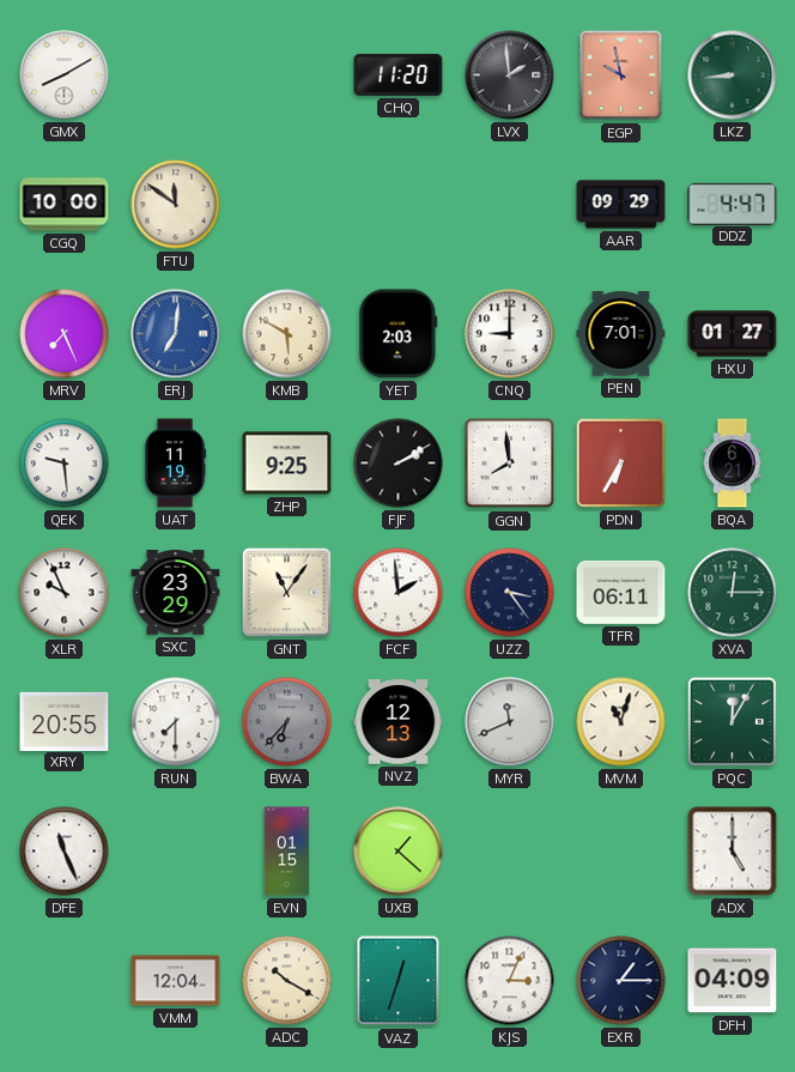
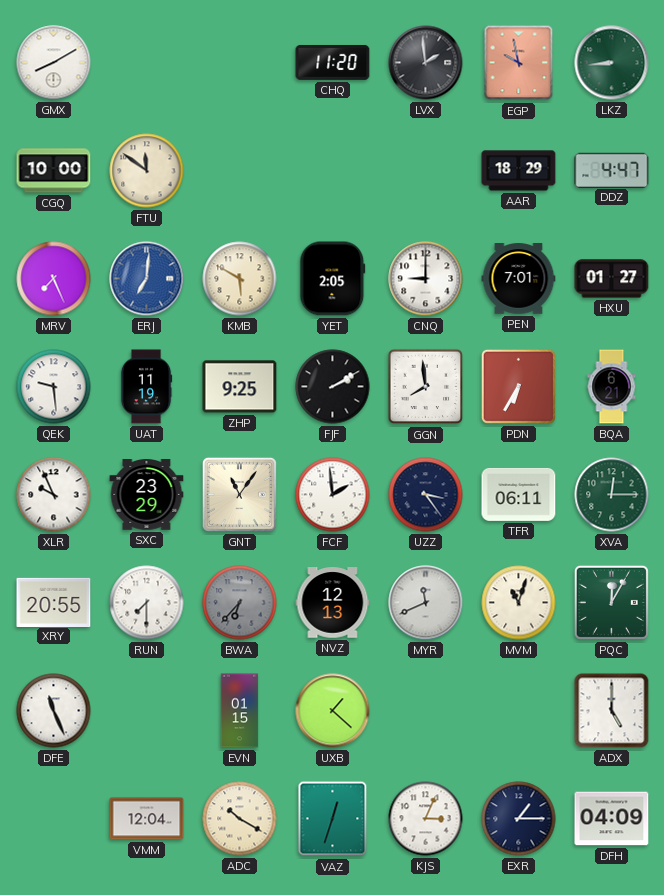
AAR: 09:29 -> 18:29 (519, 171)
YET: 2:03 -> 2:05 (333, 279)
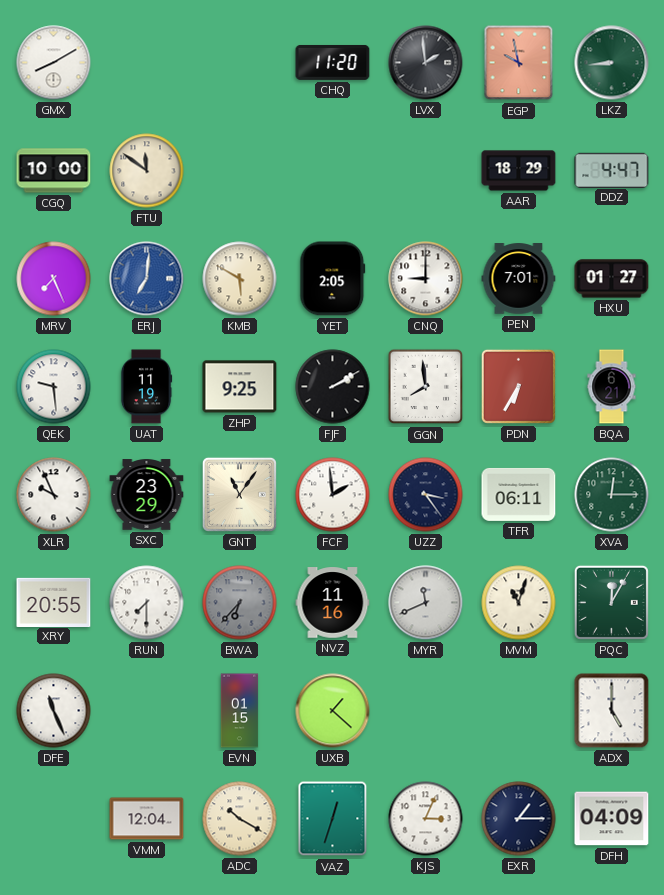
NVZ: 12:13 -> 11:16 (333, 603)
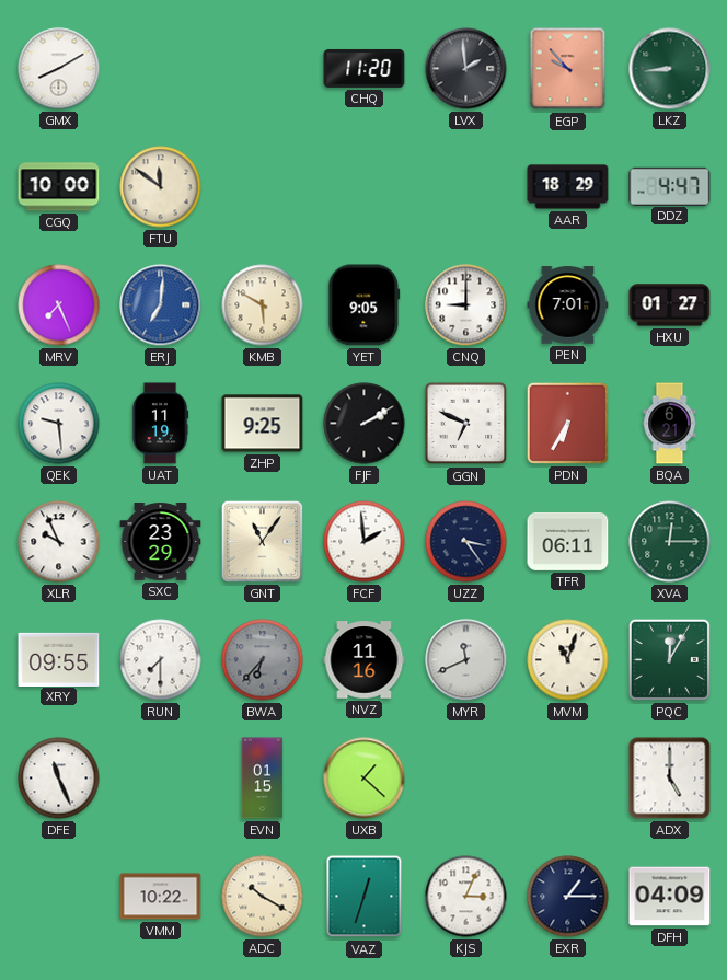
EGP: 9:58 -> 9:53 (568, 69)
YET: 2:05 -> 9:05 (365, 305)
GGN: 7:59 -> 6:49 (466, 424)
XRY: 20:55 -> 09:55 (59, 659)
VMM: 12:04 -> 10:22 (161, 897)
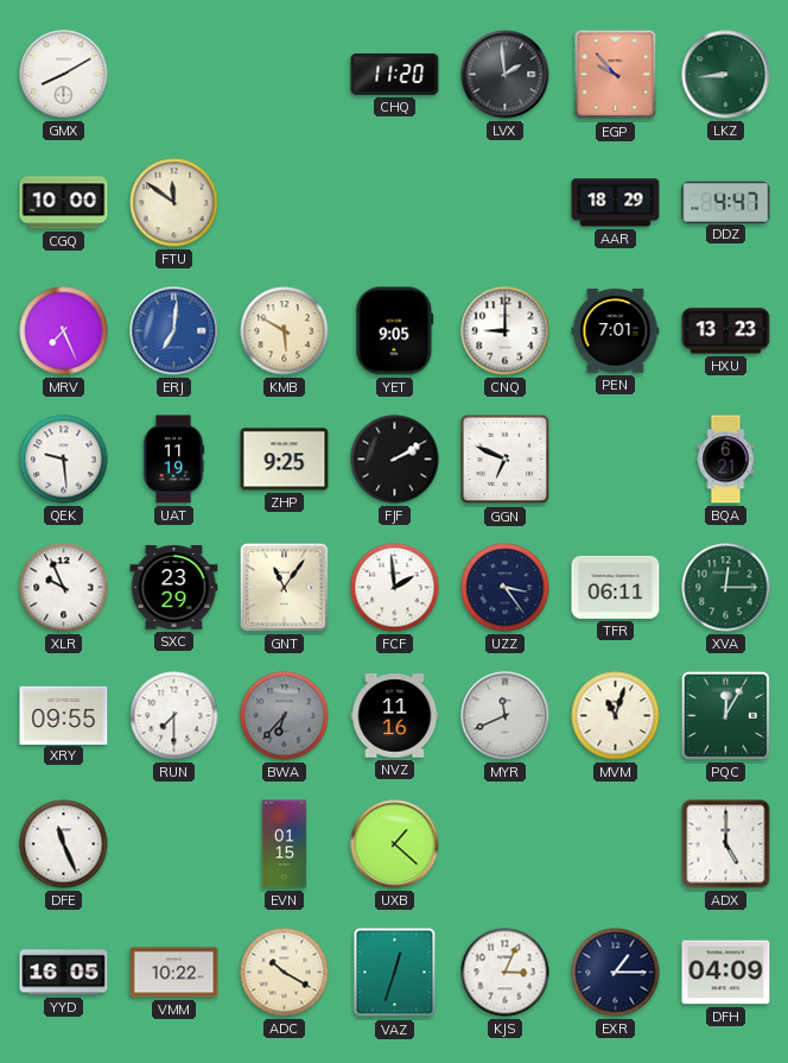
HXU: 01:27 -> 13:23 (726, 331)
PDN: 6:35 -> none (567, 423)
YYD: none -> 16:05 (64, 973)
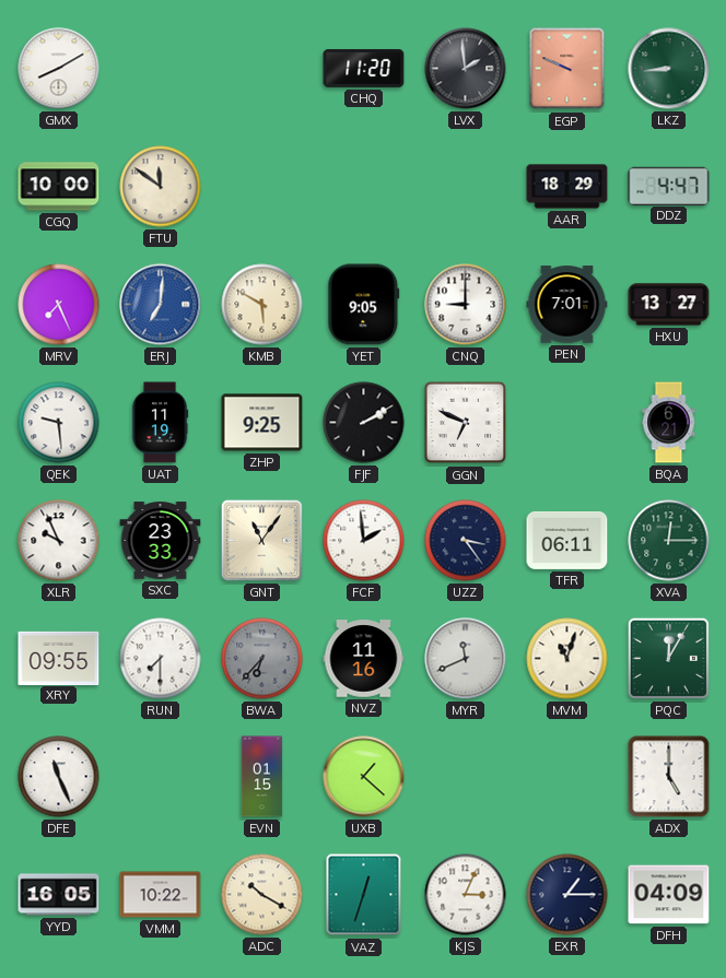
EGP: 9:53 -> 9:49 (567, 69)
HXU: 13:23 -> 13:27 (669, 305)
SXC: 23:29 -> 23:33 (161, 541)
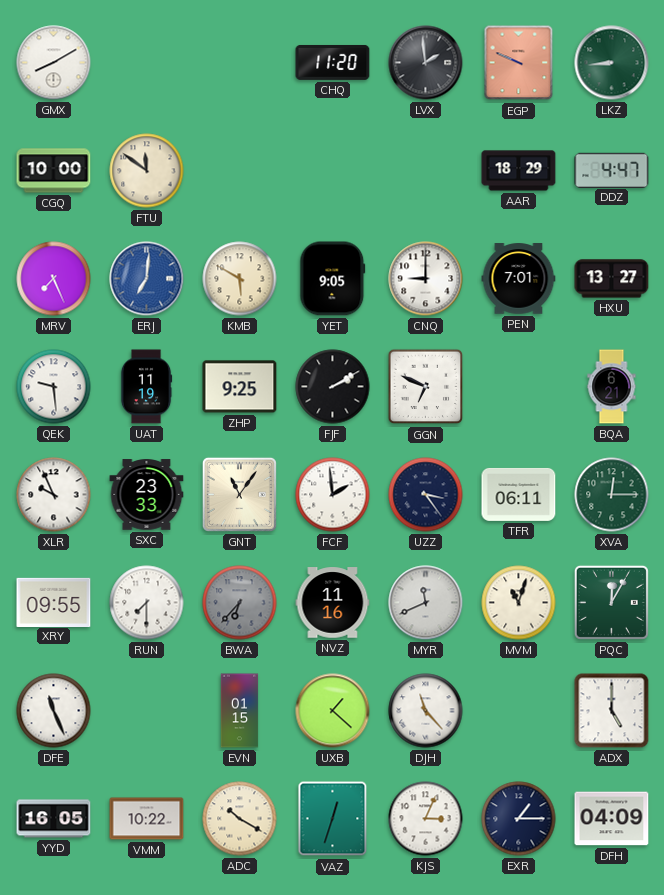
DJH: none -> 11:23 (426, 711)
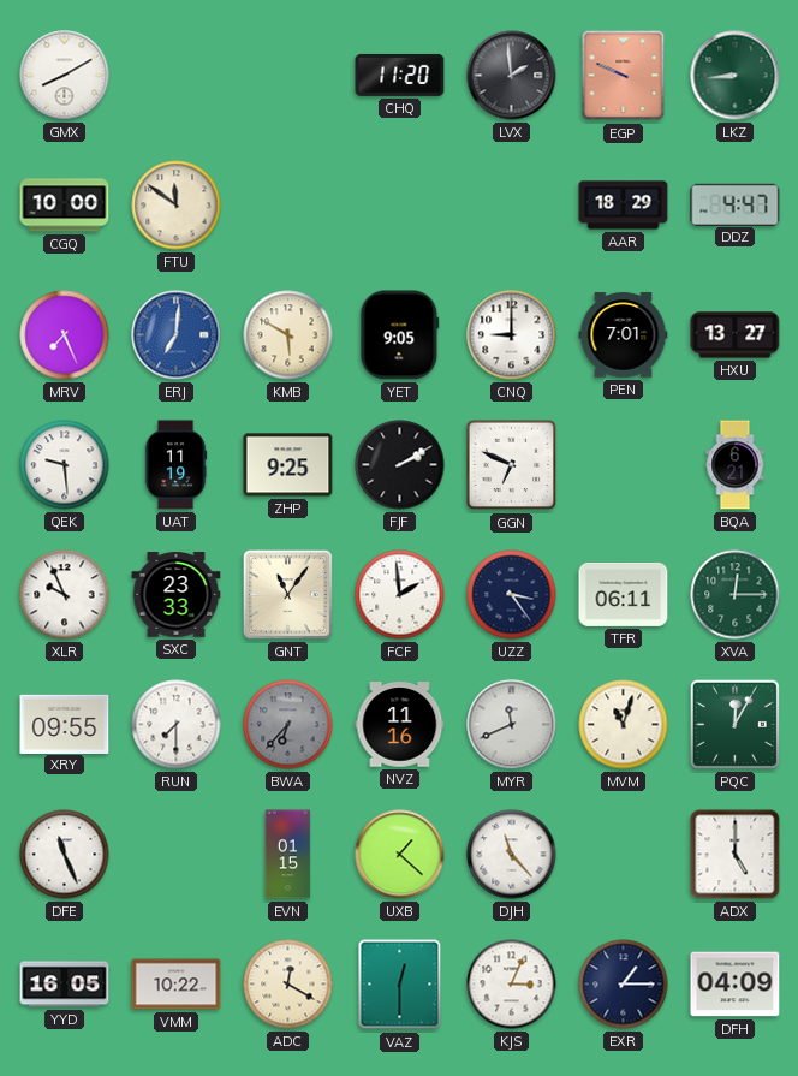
ADC: 10:20 -> 12:20 (288, 985)
VAZ: 12:33 -> 12:30 (400, 985)
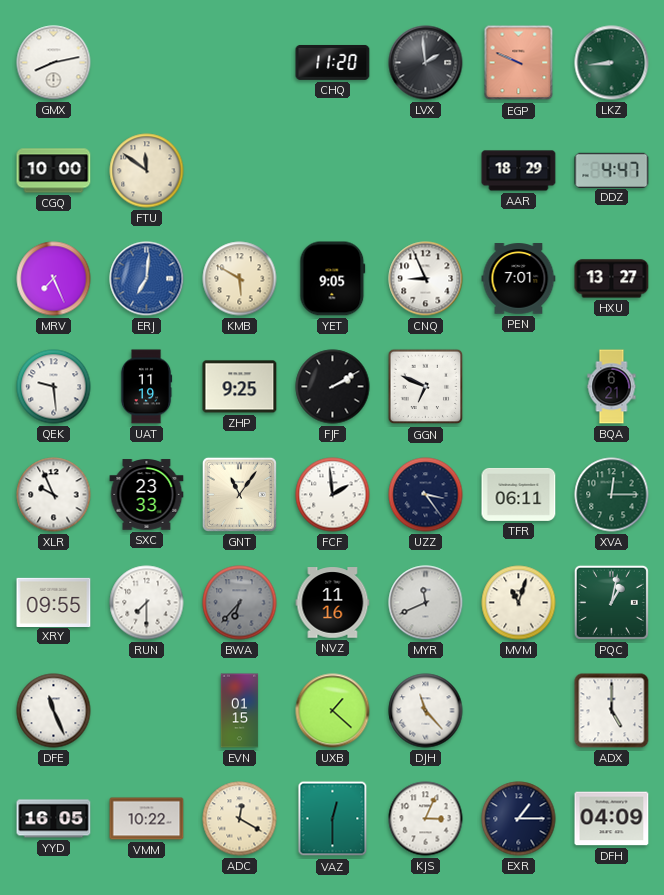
GMX: 8:10 -> 8:13 (54, 63)
CNQ: 9:00 -> 8:56 (426, 279)
PQC: 12:05 -> 1:02 (611, 602)
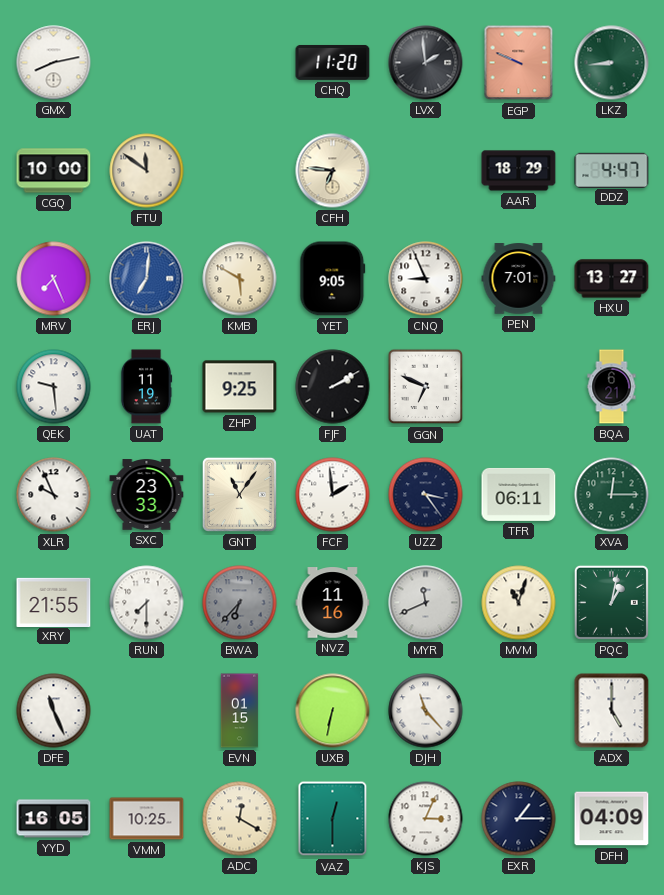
CFH: none -> 6:46 (333, 171)
XRY: 09:55 -> 21:55 (54, 602)
UXB: 1:22 -> 6:32 (333, 711)
VMM: 10:22 -> 10:25 (147, 819)
